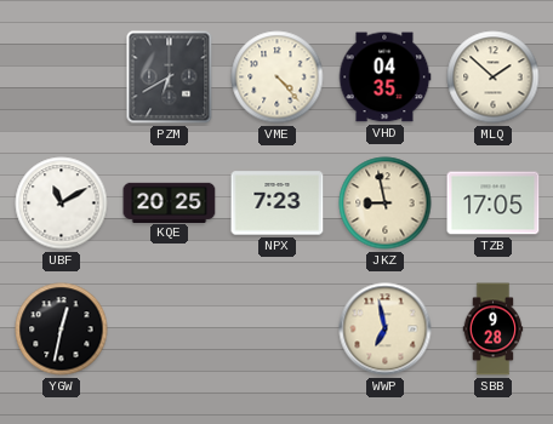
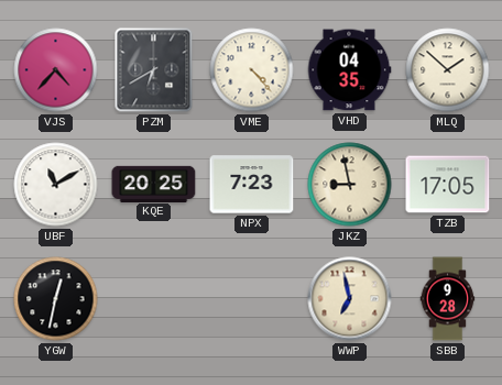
VJS: none -> 4:37 (56, 70)
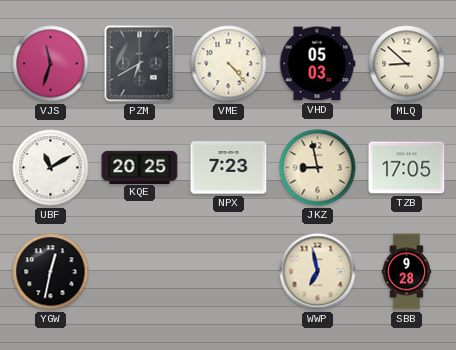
VJS: 4:37 -> 11:33 (51, 64)
VHD: 04:35 -> 05:03 (317, 64)
MLQ: 1:52 -> 8:52 (407, 64)
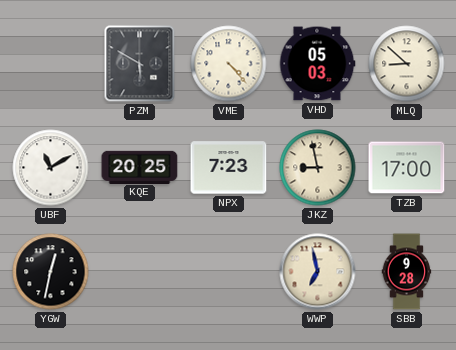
VJS: 11:33 -> none (51, 64)
PZM: 6:40 -> 5:50 (140, 64)
TZB: 17:05 -> 17:00 (407, 168)
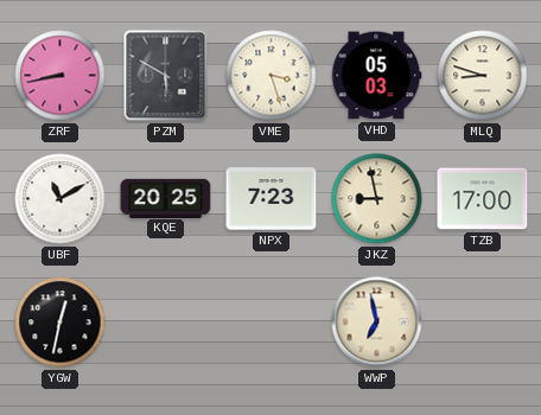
ZRF: none -> 8:43 (61, 76)
VME: 4:23 -> 3:27 (272, 76)
MLQ: 8:52 -> 8:48 (483, 76)
SBB: 9:28 -> none (407, 272)
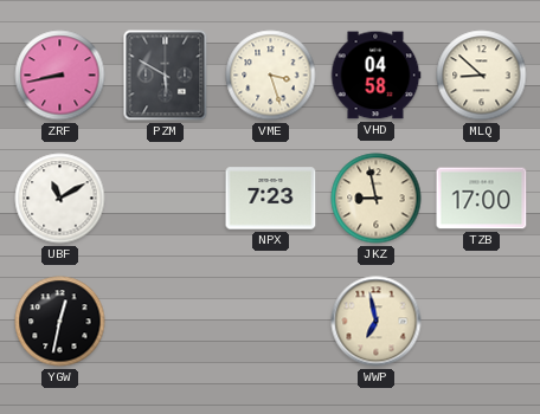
VHD: 05:03 -> 04:58 (375, 76)
MLQ: 8:48 -> 8:52 (482, 76)
KQE: 20:25 -> none (166, 198)
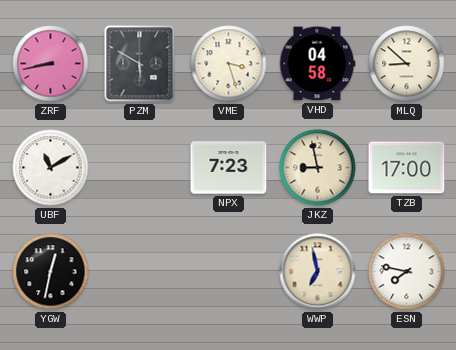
ESN: none -> 7:47 (407, 272)
